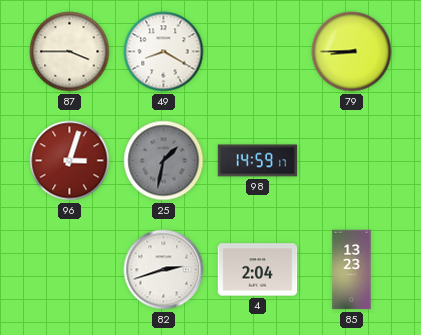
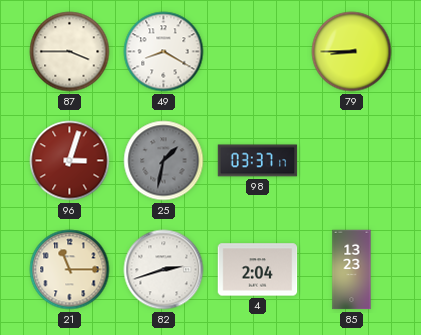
98: 14:59 -> 03:37 (258, 161)
21: none -> 11:15 (70, 270)
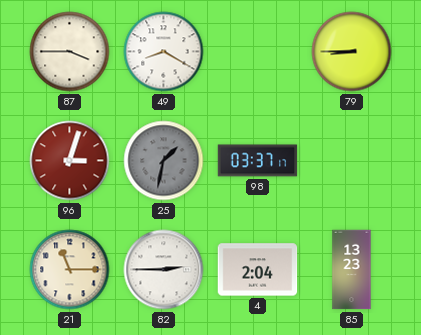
82: 2:42 -> 2:45 (164, 270)
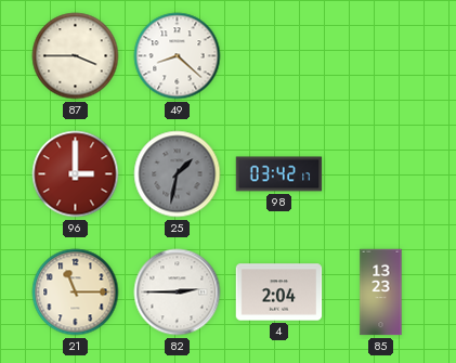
49: 8:20 -> 8:22 (178, 56)
79: 8:45 -> none (352, 52)
96: 3:03 -> 3:00 (76, 174)
98: 03:37 -> 03:42 (279, 174)
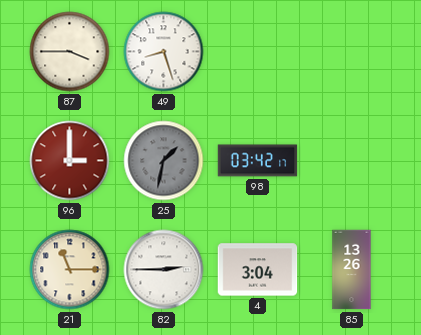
49: 8:22 -> 8:27 (164, 52)
4: 2:04 -> 3:04 (258, 270)
85: 13:23 -> 13:26 (352, 270)
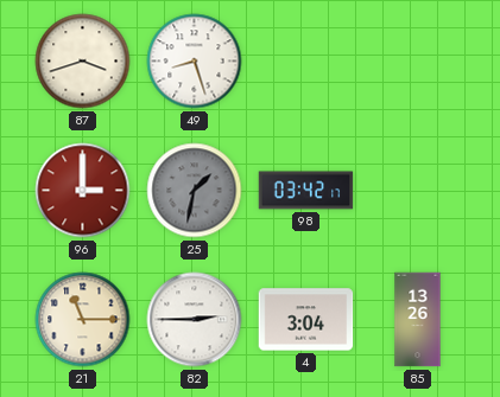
87: 3:45 -> 3:42 (83, 62)
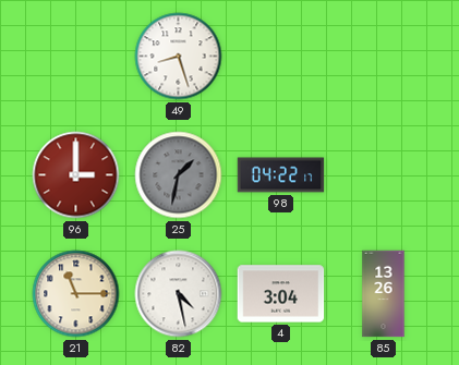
87: 3:42 -> none (83, 62)
98: 03:42 -> 04:22 (281, 175)
82: 2:45 -> 4:28 (179, 294)
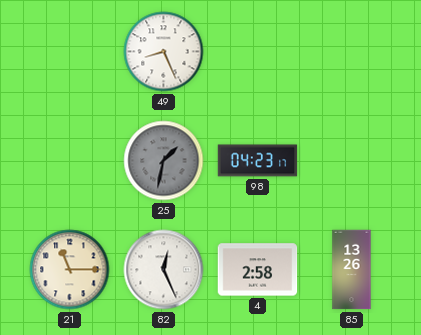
49: 8:27 -> 8:26 (164, 52)
96: 3:00 -> none (76, 175)
98: 04:22 -> 04:23 (258, 161)
82: 4:28 -> 12:26 (164, 270)
4: 3:04 -> 2:58 (258, 270)
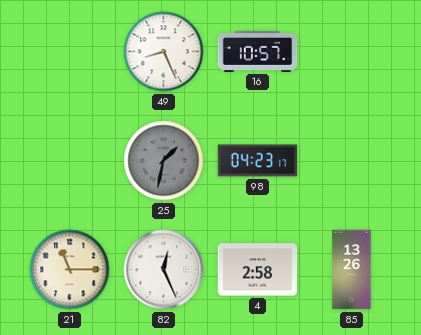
16: none -> 10:57 (258, 51)
